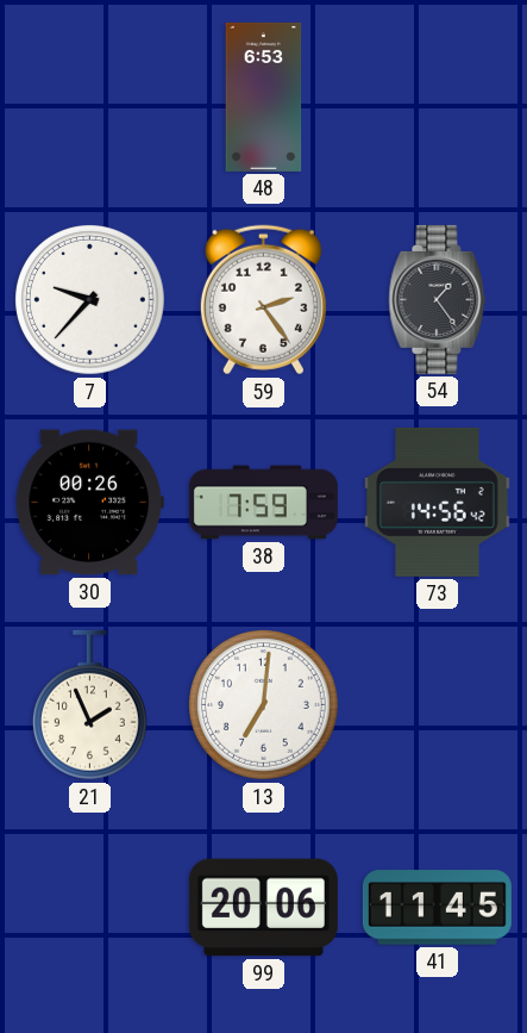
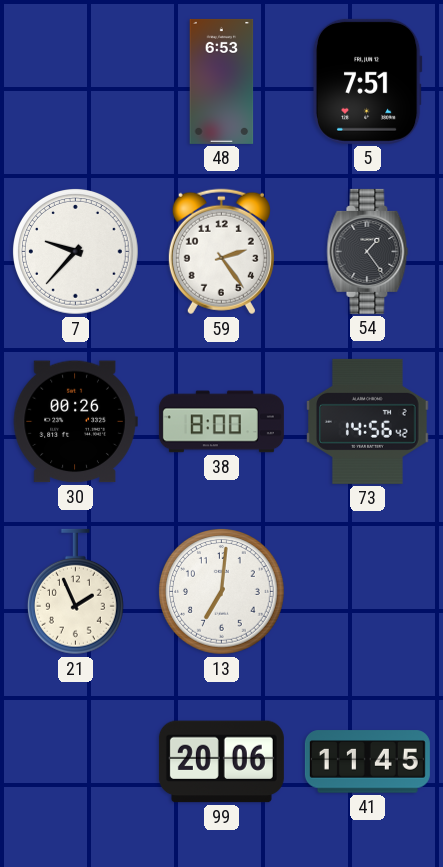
5: none -> 7:51 (367, 81)
38: 7:59 -> 8:00 (221, 422)
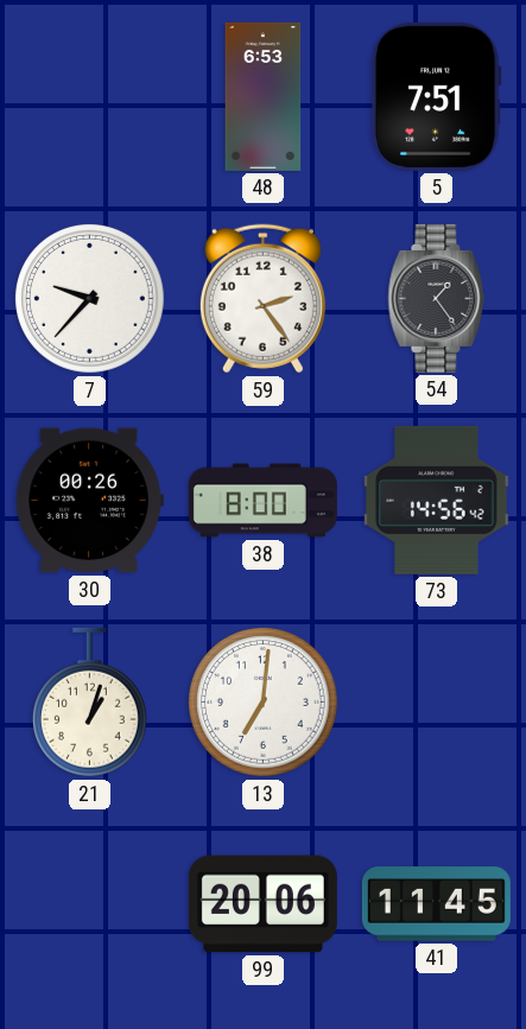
21: 1:56 -> 1:03 (89, 703)
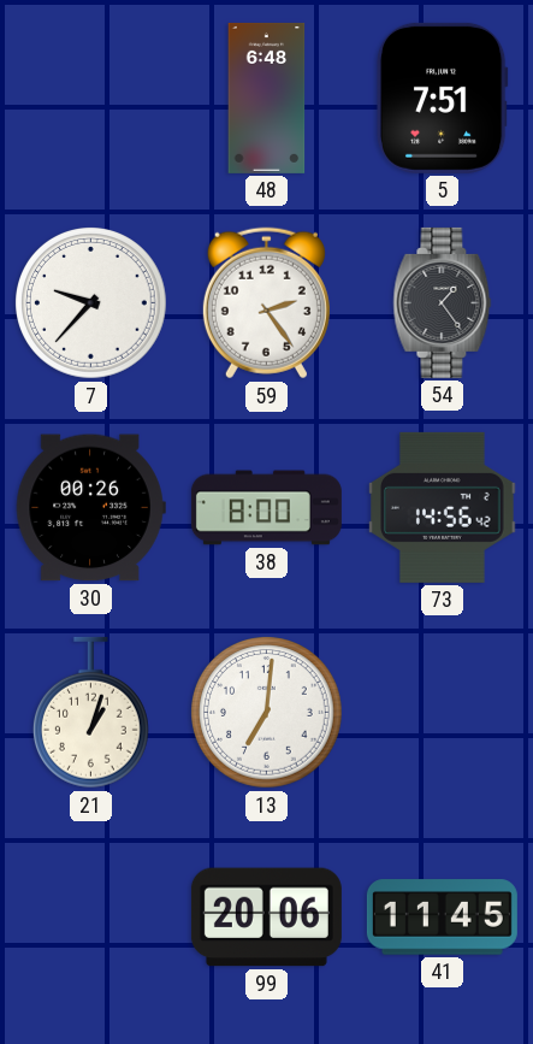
48: 6:53 -> 6:48 (267, 98)
